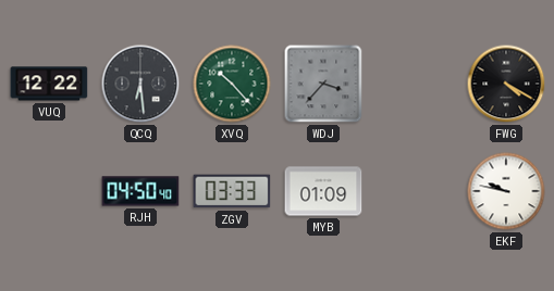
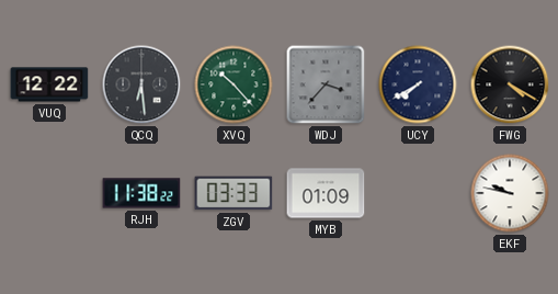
UCY: none -> 7:40 (418, 84)
RJH: 04:50 -> 11:38 (141, 193)
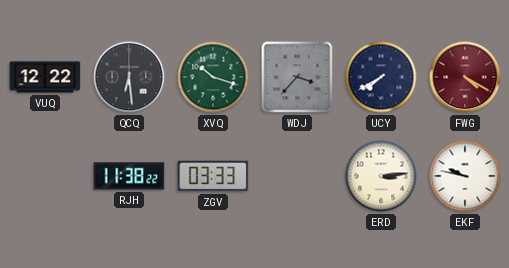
XVQ: 10:23 -> 10:18 (213, 77)
FWG dial: black -> burgundy (465, 77)
MYB: 01:09 -> none (326, 193)
ERD: none -> 3:14 (381, 176)
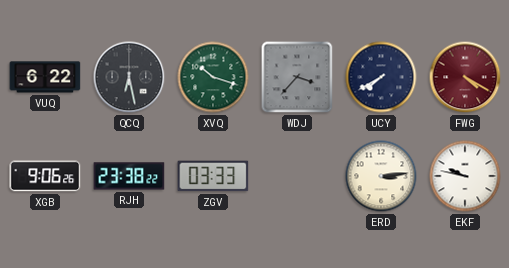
VUQ: 12:22 -> 6:22 (45, 77)
QCQ: 6:29 -> 6:28 (129, 77)
XGB: none -> 9:06 (45, 176)
RJH: 11:38 -> 23:38 (129, 176)
